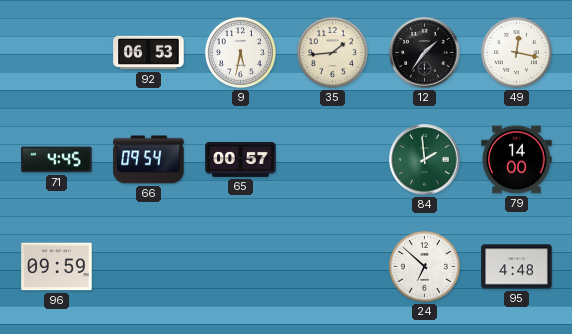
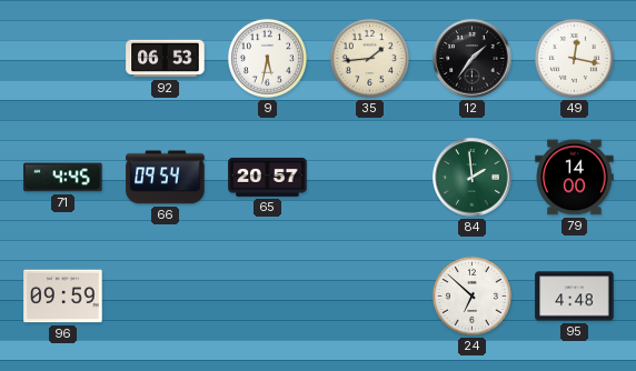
65: 00:57 -> 20:57 (268, 177)
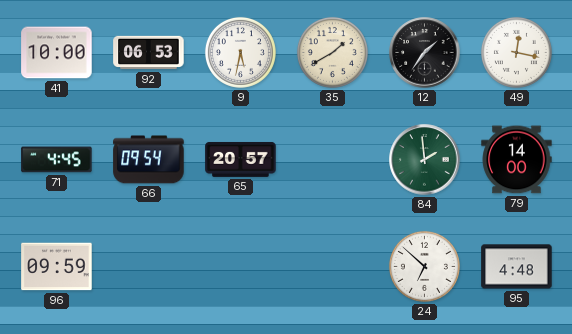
41: none -> 10:00 (57, 53)
35: 1:44 -> 1:40 (332, 52)
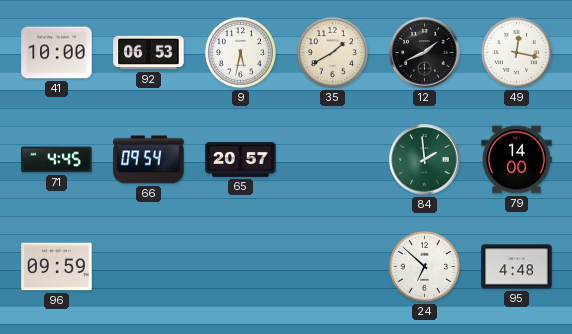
12: 1:36 -> 1:41 (425, 53)
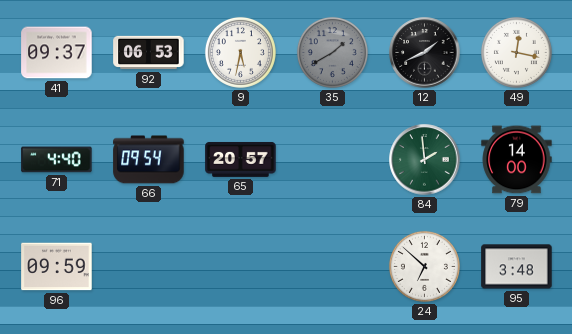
41: 10:00 -> 09:37 (57, 53)
35 dial: cream -> grey (332, 52)
71: 4:45 -> 4:40 (57, 160)
95: 4:48 -> 3:48 (517, 267)
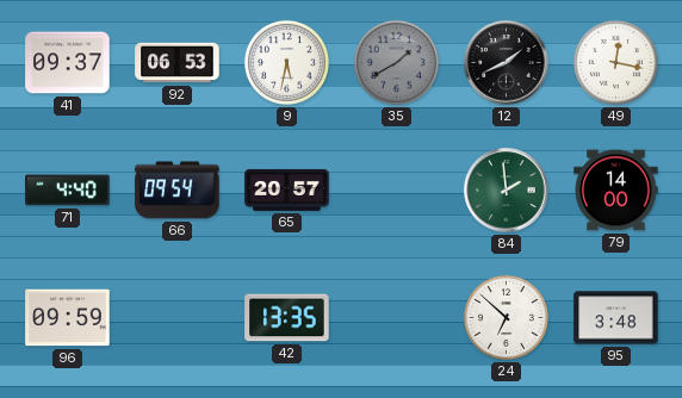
42: none -> 13:35 (287, 318)
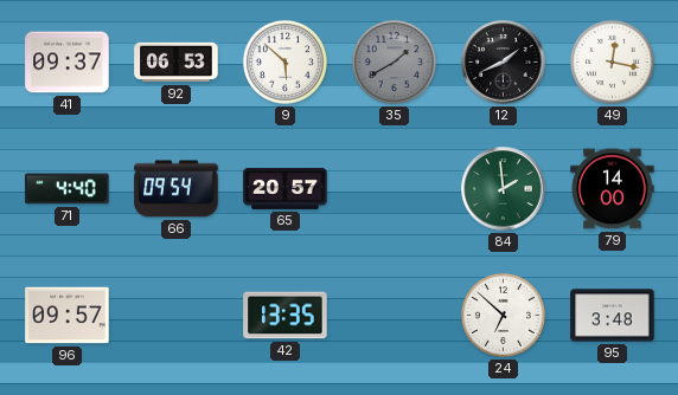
9: 5:32 -> 5:52 (284, 61)
96: 09:59 -> 09:57 (68, 316)
